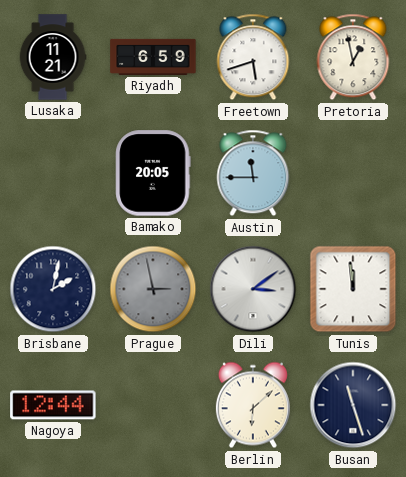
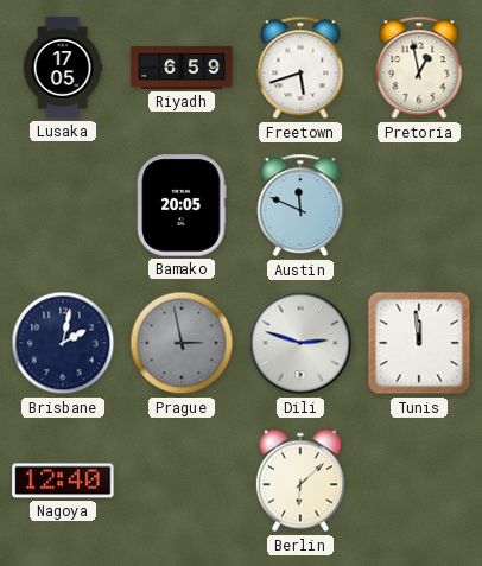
Lusaka: 11:21 -> 17:05 (63, 68)
Austin: 11:45 -> 11:49 (300, 205)
Dili: 3:09 -> 2:48 (300, 343)
Nagoya: 12:44 -> 12:40 (63, 481)
Busan: 11:27 -> none (353, 405)
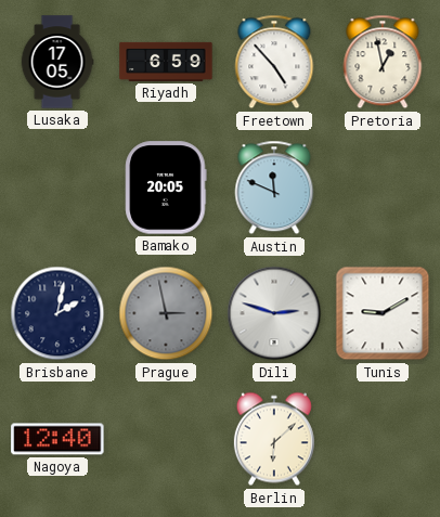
Freetown: 5:42 -> 4:53 (274, 62)
Tunis: 11:59 -> 9:10 (383, 313)
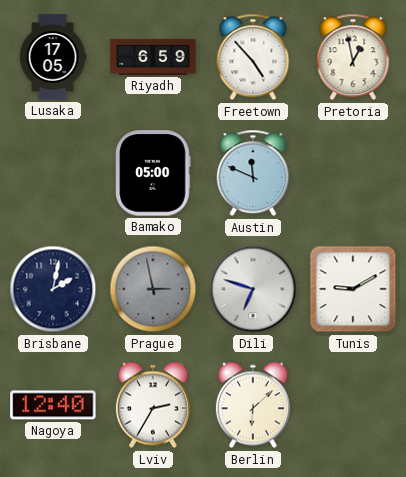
Bamako: 20:05 -> 05:00 (153, 173)
Dili: 2:48 -> 6:48 (253, 289)
Lviv: none -> 2:35 (153, 405)
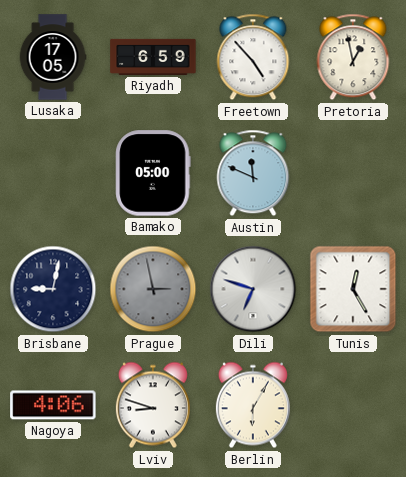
Brisbane: 2:02 -> 9:02 (53, 289)
Tunis: 9:10 -> 12:25 (353, 289)
Nagoya: 12:40 -> 4:06 (53, 405)
Lviv: 2:35 -> 8:48 (153, 405)
Berlin: 6:08 -> 6:05 (253, 405)
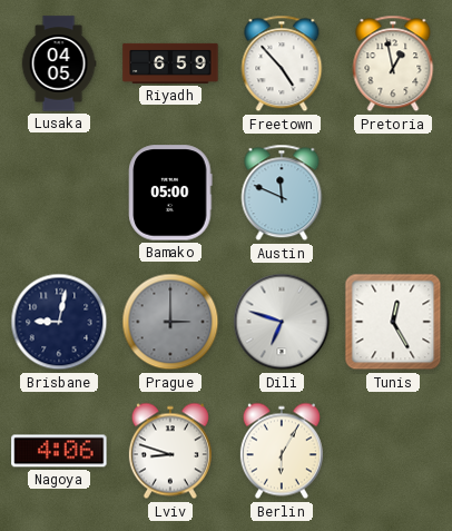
Lusaka: 17:05 -> 04:05 (59, 63)
Prague: 2:58 -> 3:00 (170, 322)
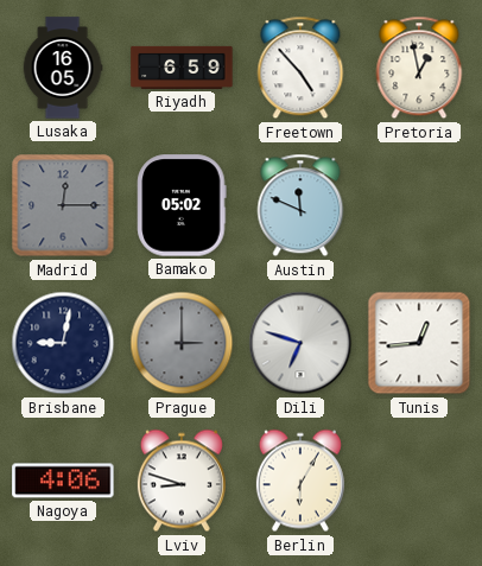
Lusaka: 04:05 -> 16:05 (63, 68)
Madrid: none -> 12:15 (63, 205)
Bamako: 05:00 -> 05:02 (182, 205)
Tunis: 12:25 -> 12:44 (419, 343)
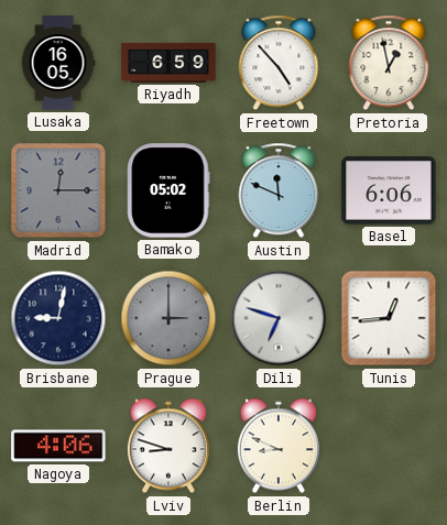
Basel: none -> 6:06 (389, 190)
Berlin: 6:05 -> 8:49 (279, 446)
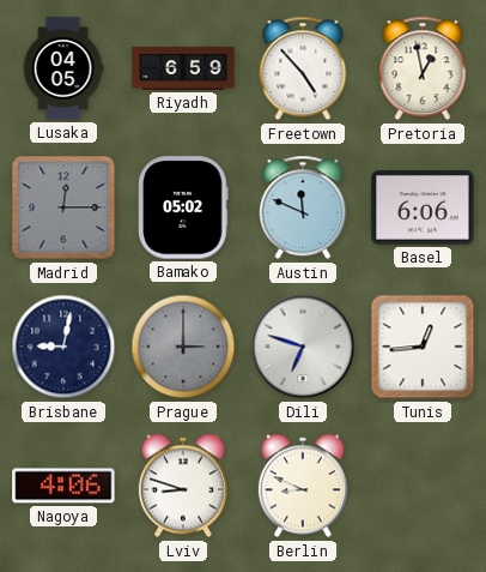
Lusaka: 16:05 -> 04:05 (63, 68)
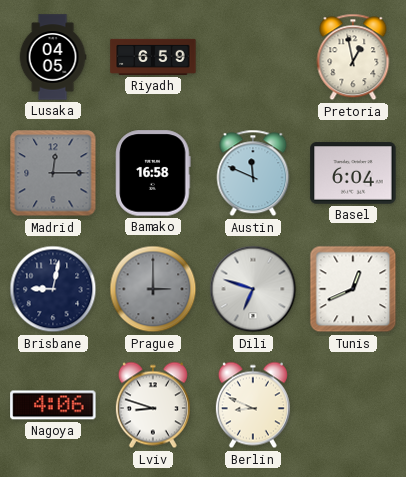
Freetown: 4:53 -> none (303, 68)
Bamako: 05:02 -> 16:58 (153, 173)
Basel: 6:06 -> 6:04 (353, 173)
Tunis: 12:44 -> 12:41 (353, 289)
